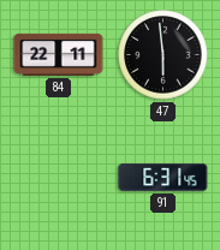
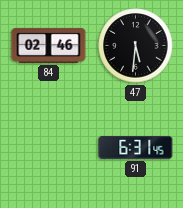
84: 22:11 -> 02:46 (49, 45)
47: 5:59 -> 5:31 (136, 46)
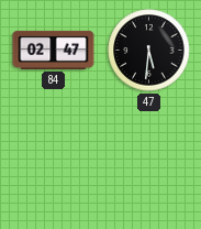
84: 02:46 -> 02:47 (54, 50)
91: 6:31 -> none (136, 147)
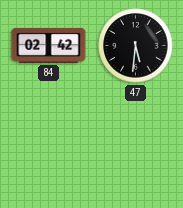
84: 02:47 -> 02:42 (49, 45)
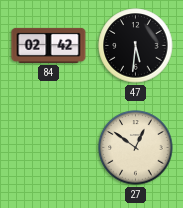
27: none -> 12:51 (136, 148)
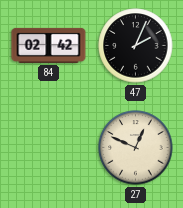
47: 5:31 -> 2:04 (136, 46)
27: 12:51 -> 12:49 (136, 148)
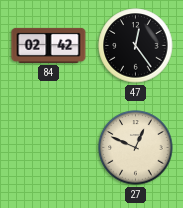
47: 2:04 -> 12:24 (136, 46)
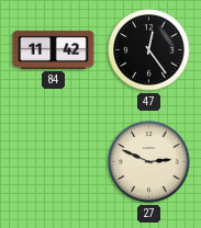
84: 02:42 -> 11:42 (54, 49)
27: 12:49 -> 2:49 (149, 162)
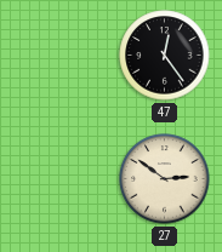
84: 11:42 -> none (54, 49)
27: 2:49 -> 2:51 (165, 179)
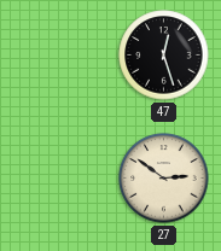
47: 12:24 -> 12:27 (164, 56)
